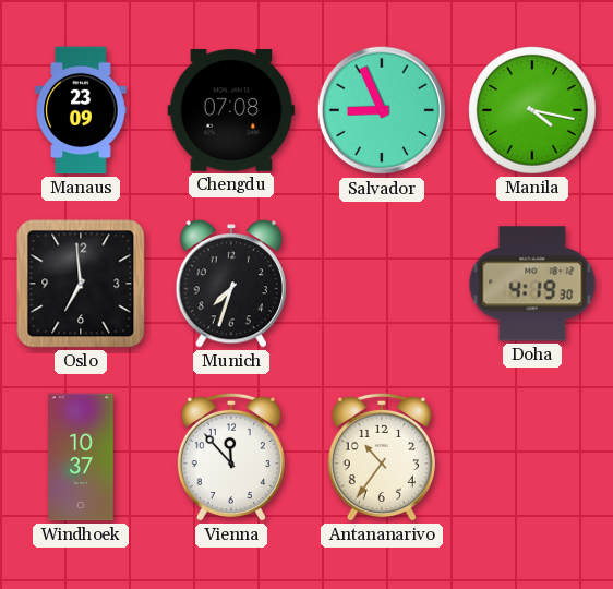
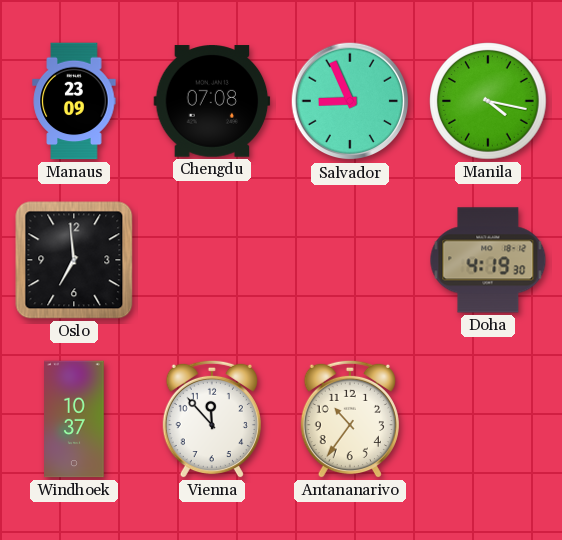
Munich: 7:33 -> none (230, 284)
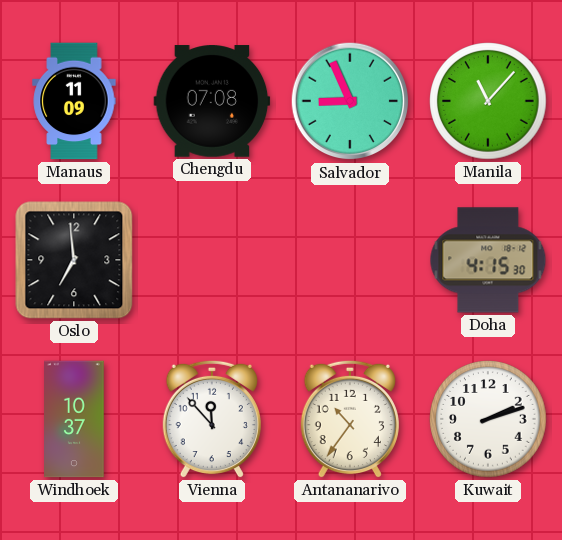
Manaus: 23:09 -> 11:09 (74, 101)
Manila: 4:17 -> 11:07 (488, 101)
Doha: 4:19 -> 4:15 (488, 260)
Kuwait: none -> 2:12 (488, 419)
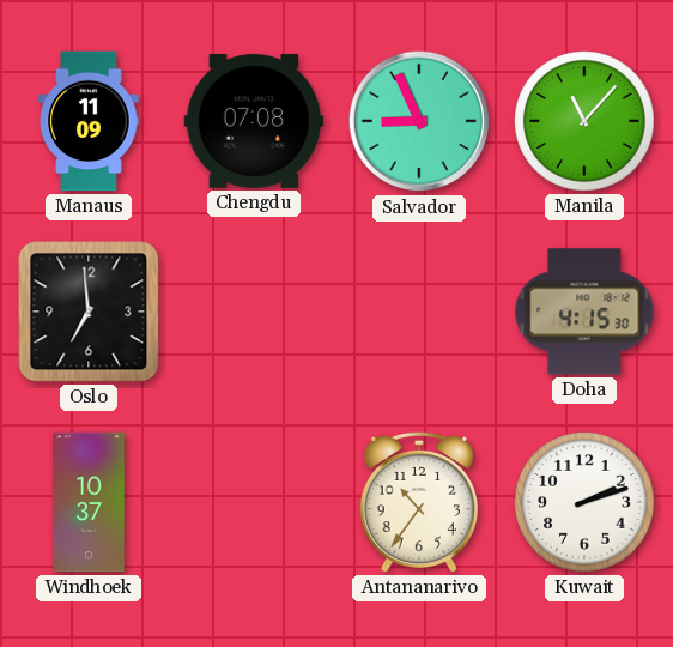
Vienna: 11:53 -> none (212, 419)
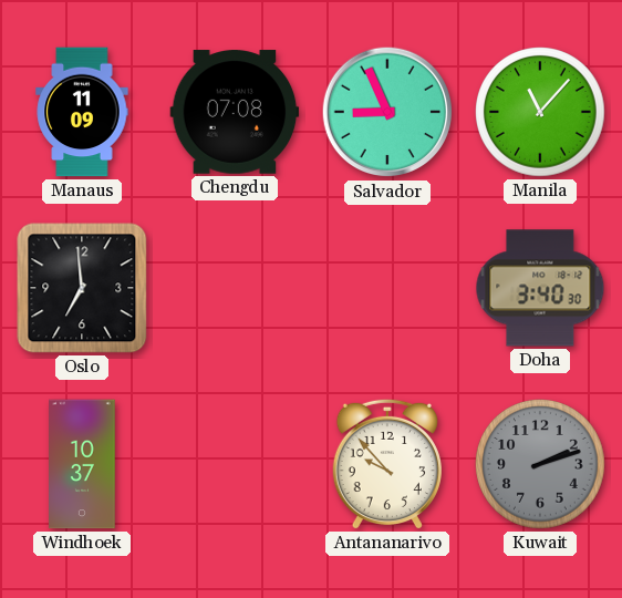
Doha: 4:15 -> 3:40 (540, 288)
Antananarivo: 10:36 -> 9:53 (387, 464)
Kuwait dial: white -> grey (540, 464)
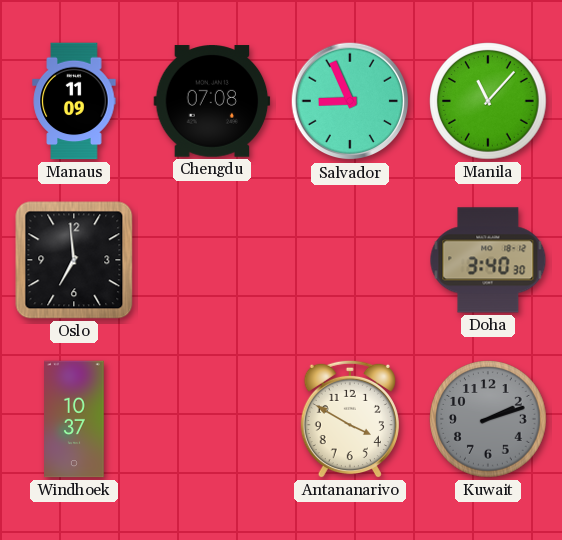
Antananarivo: 9:53 -> 3:50 (350, 419)
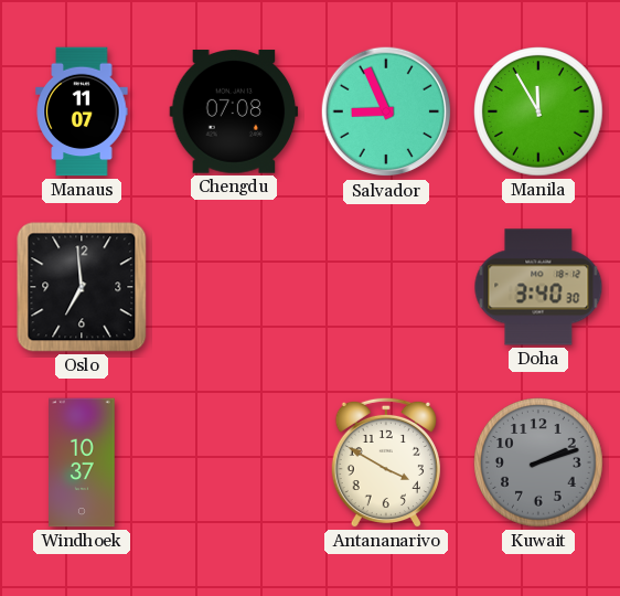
Manaus: 11:09 -> 11:07 (82, 111)
Manila: 11:07 -> 11:55 (538, 111)
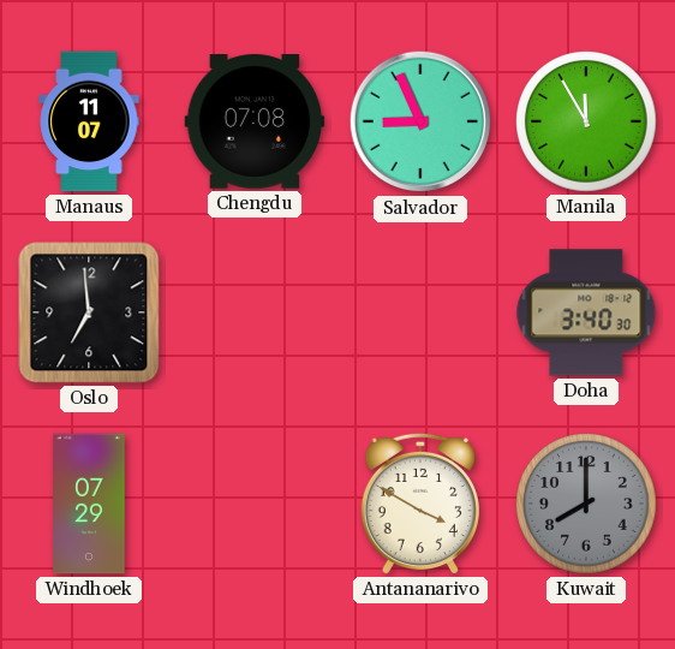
Windhoek: 10:37 -> 07:29 (89, 504)
Kuwait: 2:12 -> 8:00 (586, 504)
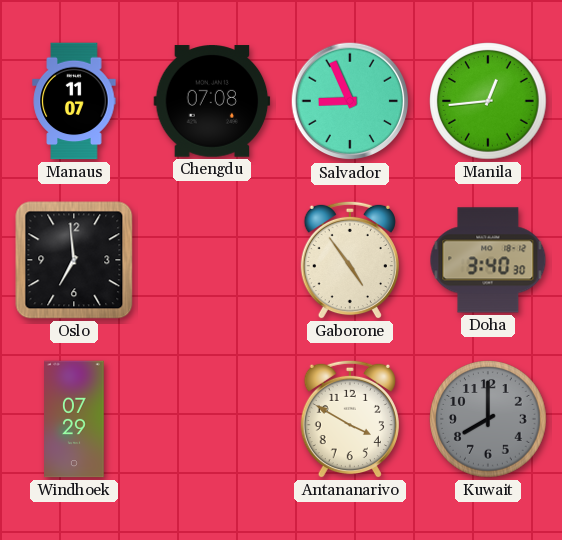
Manila: 11:55 -> 12:44 (488, 101)
Gaborone: none -> 4:54 (350, 260)
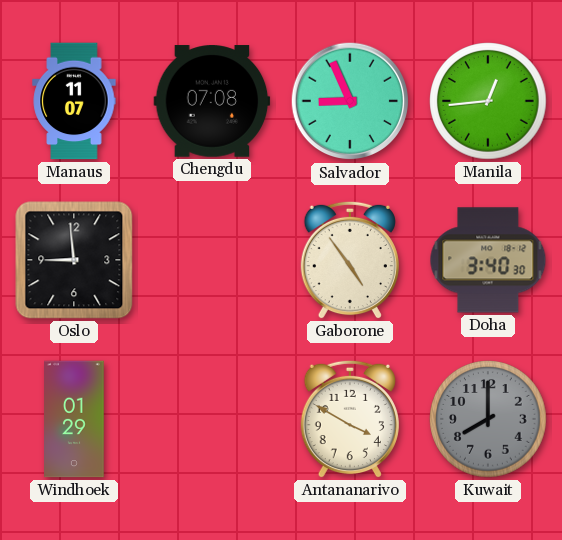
Oslo: 6:59 -> 8:59 (74, 260)
Windhoek: 07:29 -> 01:29 (74, 419)
